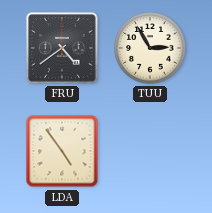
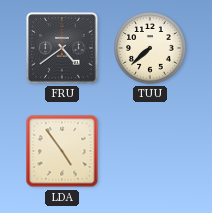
TUU: 2:55 -> 7:38 (150, 48)
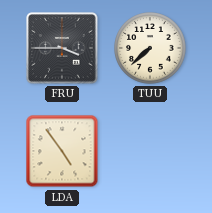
FRU: 4:39 -> 3:45 (62, 48)
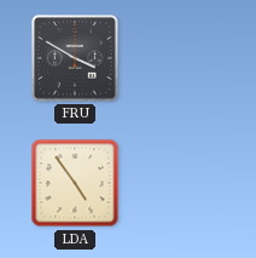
FRU: 3:45 -> 3:50 (75, 58)
TUU: 7:38 -> none (150, 48)
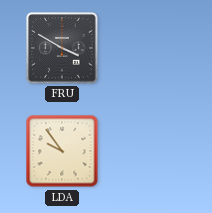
LDA: 4:54 -> 9:54 (62, 151)
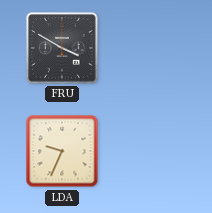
LDA: 9:54 -> 9:34 (62, 151)
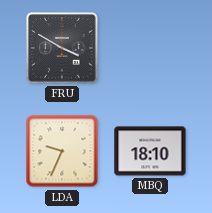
MBQ: none -> 18:10 (150, 151)
